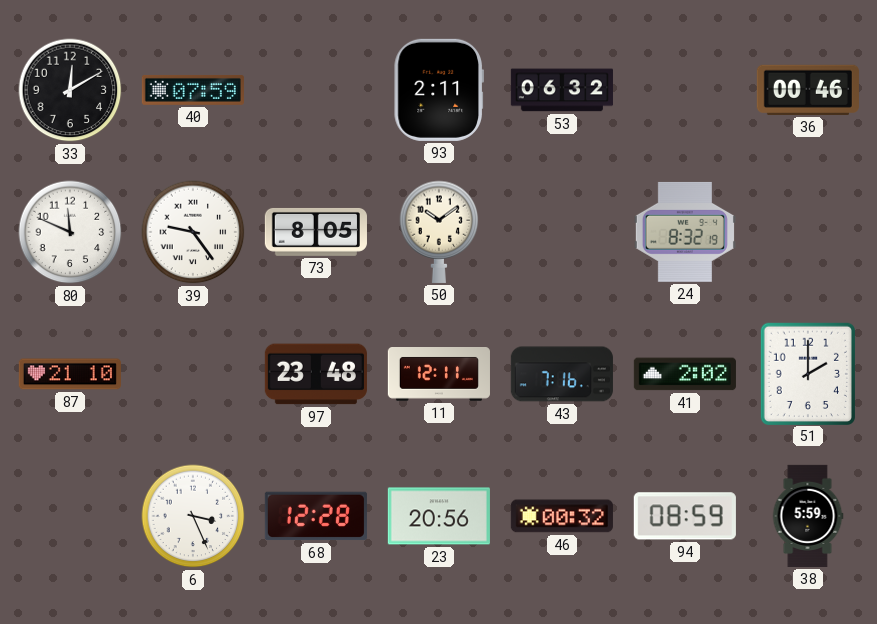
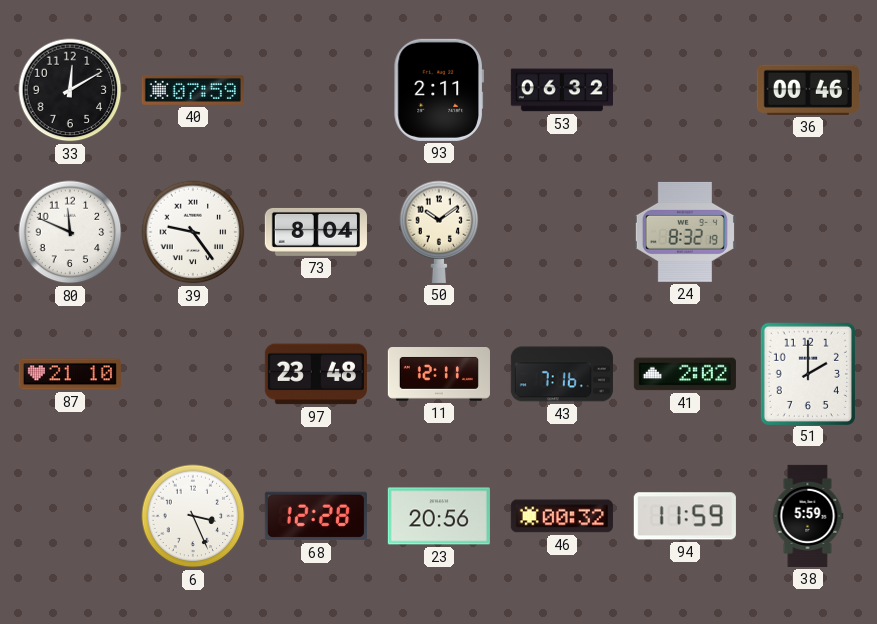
73: 8:05 -> 8:04 (316, 232)
94: 08:59 -> 11:59 (685, 516)
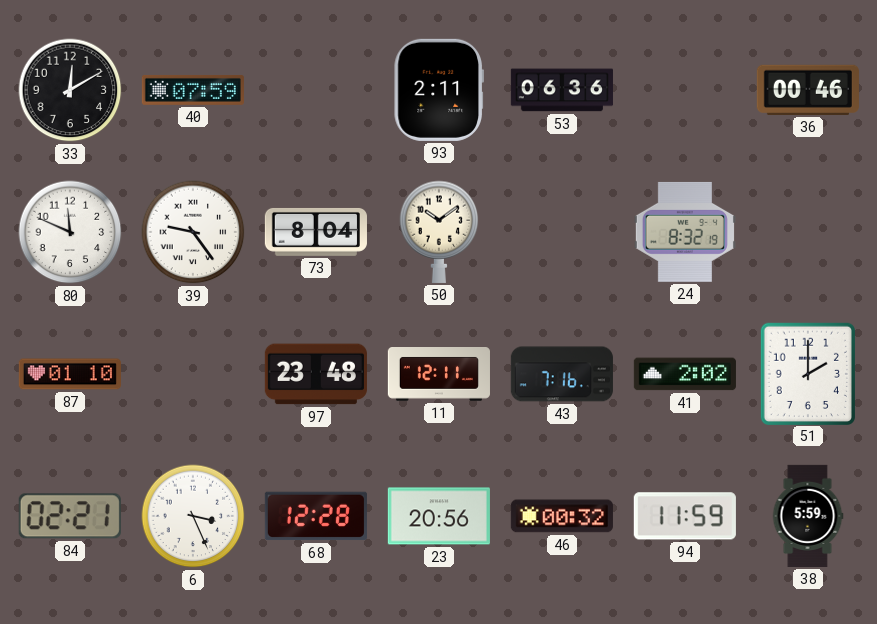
53: 06:32 -> 06:36 (562, 90)
87: 21:10 -> 01:10 (70, 374)
84: none -> 02:21 (70, 516)
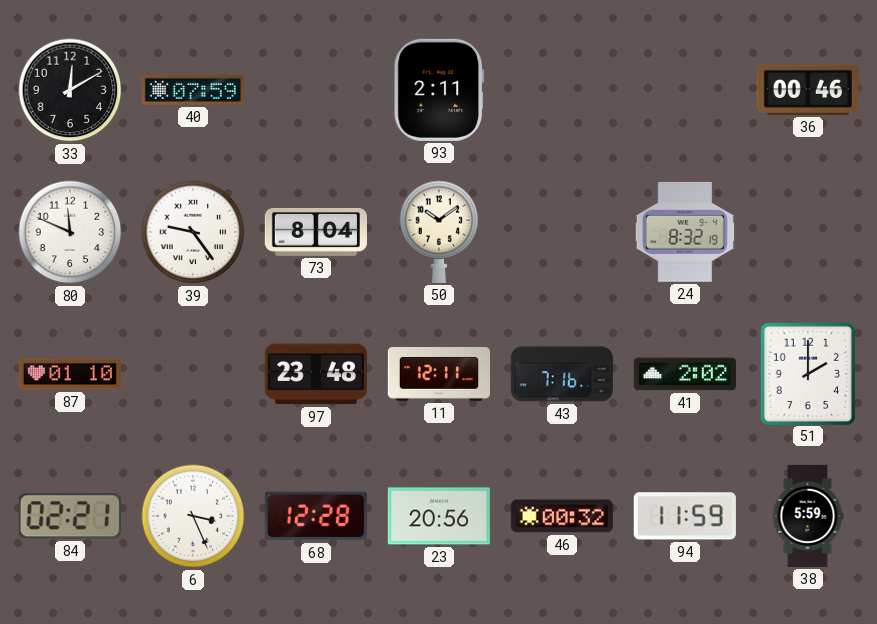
53: 06:36 -> none (562, 90)
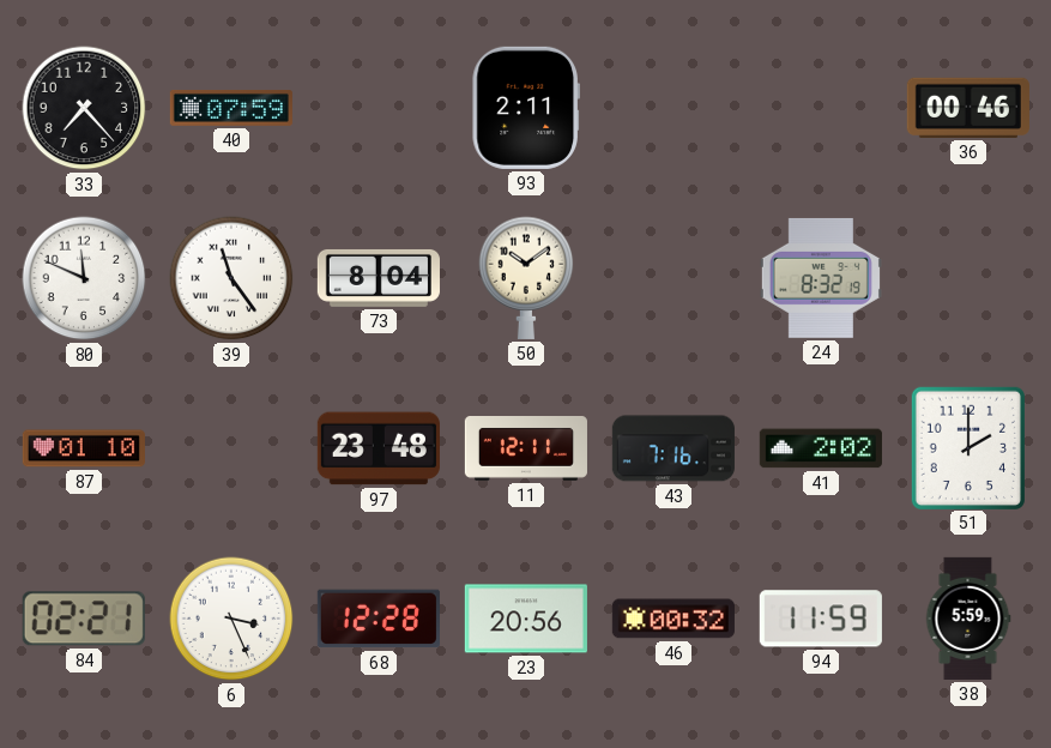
33: 12:10 -> 7:23 (84, 108)
39: 9:24 -> 11:24 (231, 278)
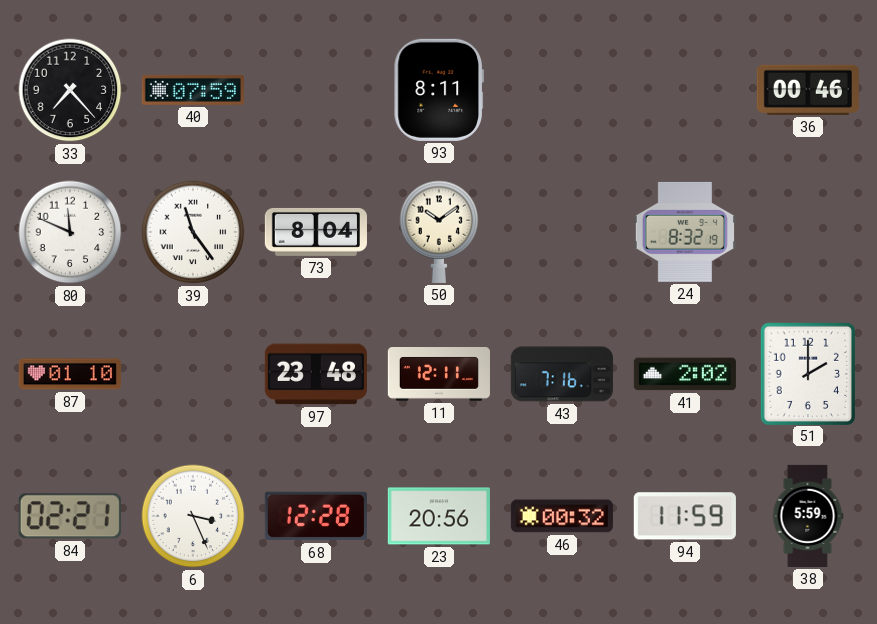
93: 2:11 -> 8:11 (439, 90)
